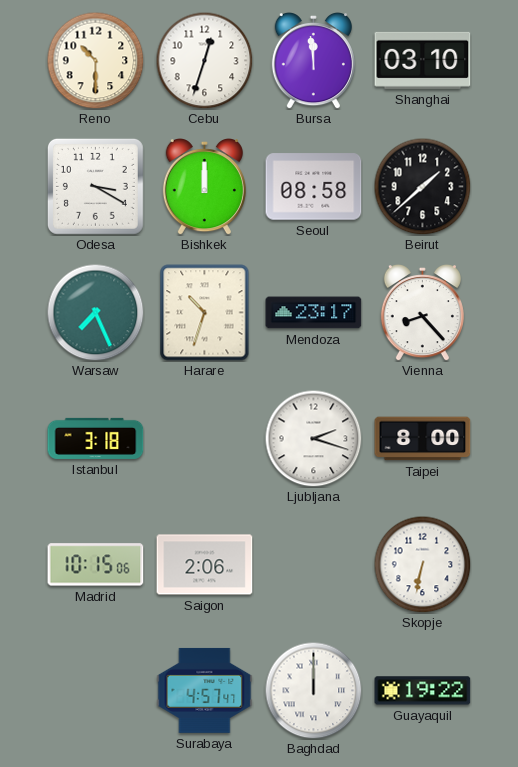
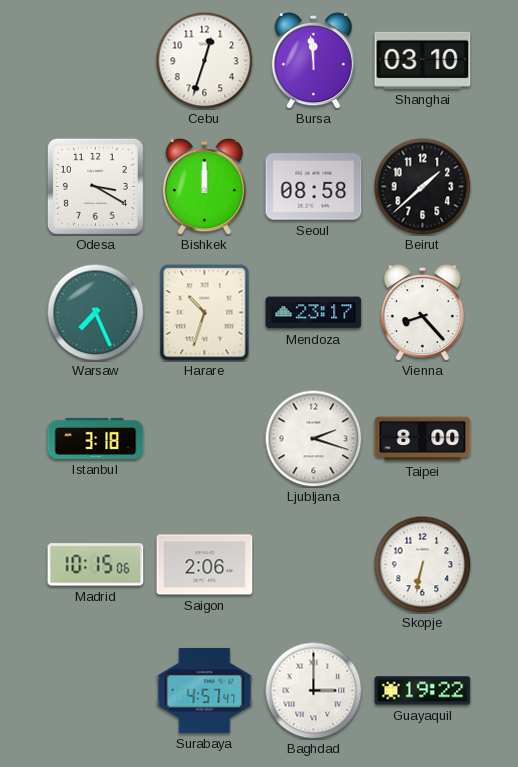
Reno: 10:30 -> none (95, 60)
Baghdad: 12:00 -> 3:00 (313, 690)
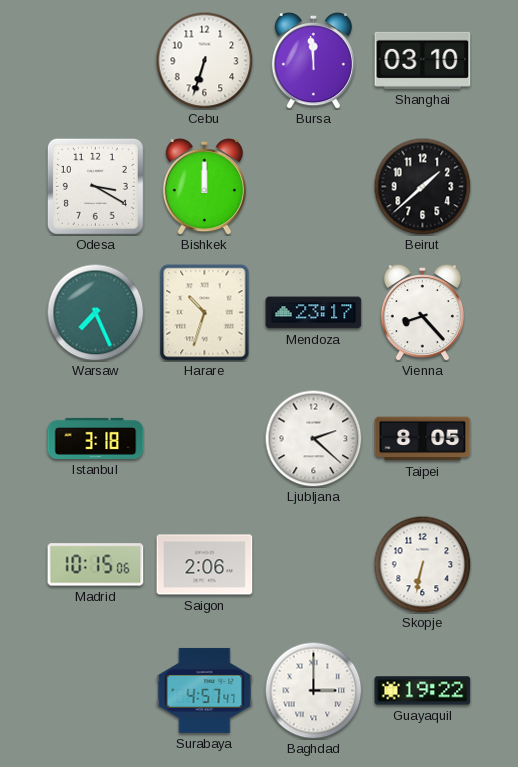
Cebu: 12:33 -> 6:33 (204, 60)
Seoul: 08:58 -> none (314, 187)
Ljubljana: 2:18 -> 2:22 (313, 438)
Taipei: 8:00 -> 8:05 (423, 439)
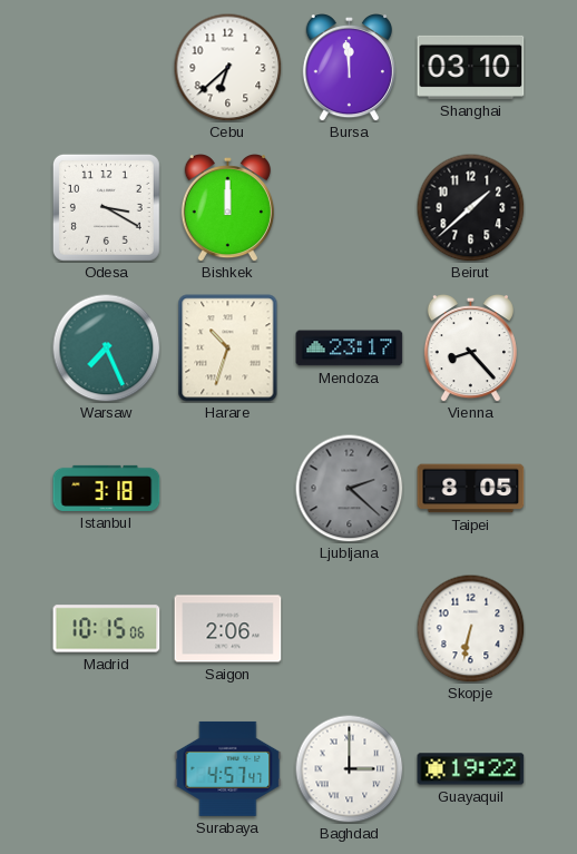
Cebu: 6:33 -> 6:38 (227, 67)
Ljubljana dial: white -> grey (349, 488)
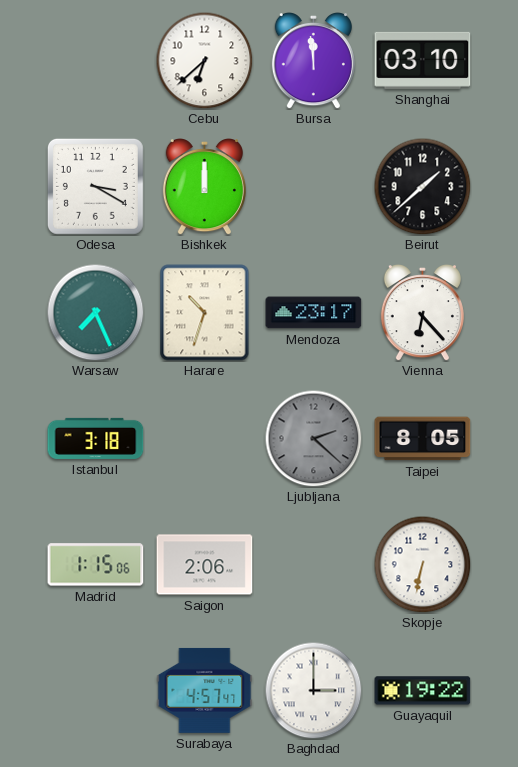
Vienna: 8:23 -> 6:23 (422, 313)
Madrid: 10:15 -> 1:15 (96, 565)
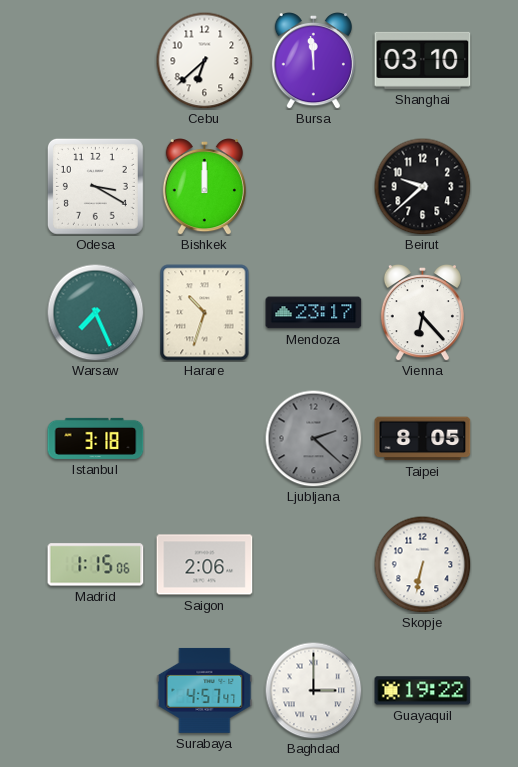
Beirut: 1:38 -> 9:38 (422, 186)
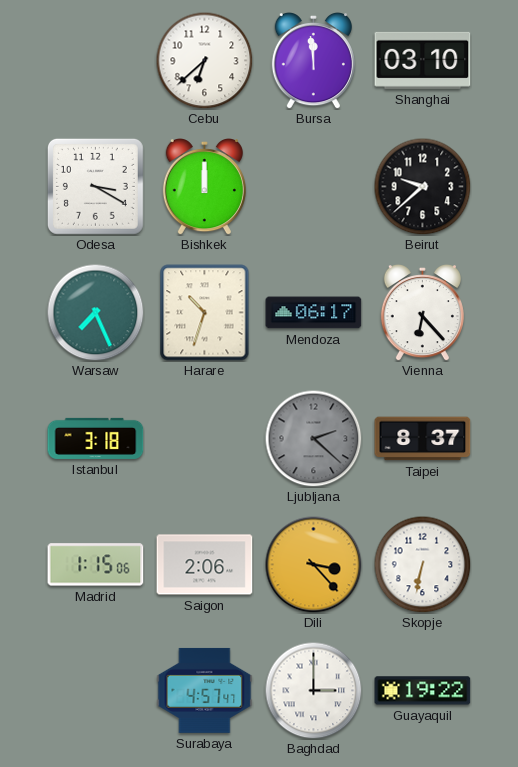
Mendoza: 23:17 -> 06:17 (314, 313)
Taipei: 8:05 -> 8:37 (423, 439)
Dili: none -> 3:23 (314, 565)
